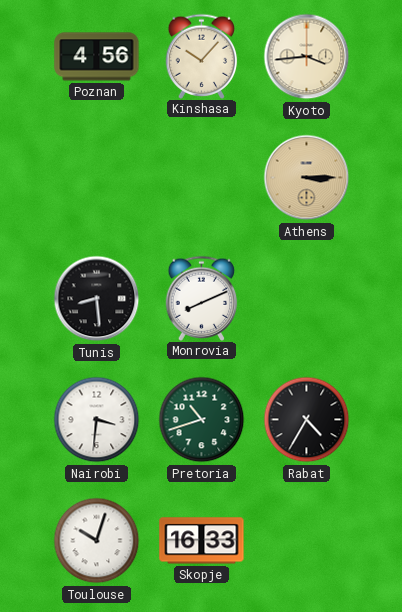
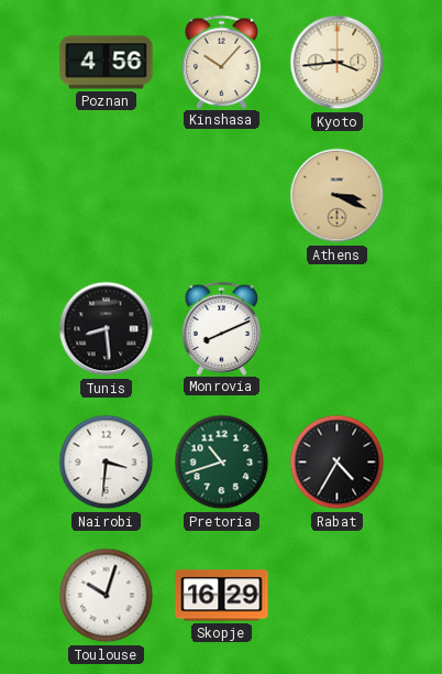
Athens: 3:15 -> 3:19 (338, 196)
Skopje: 16:33 -> 16:29 (222, 596)
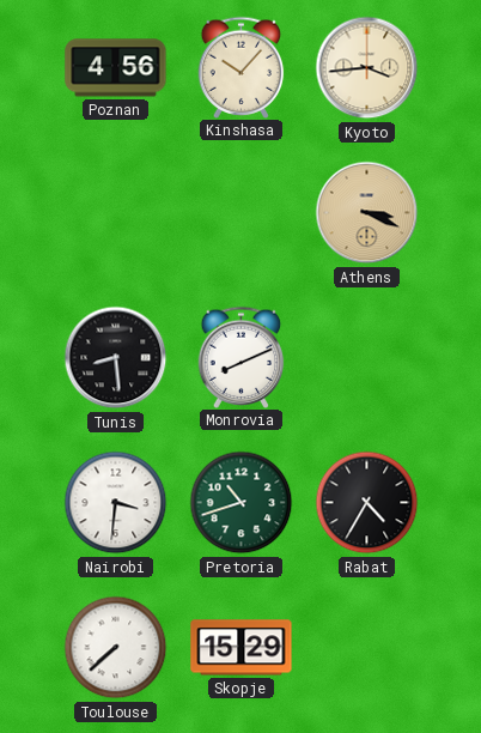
Toulouse: 10:03 -> 7:38 (116, 648)
Skopje: 16:29 -> 15:29 (242, 648)
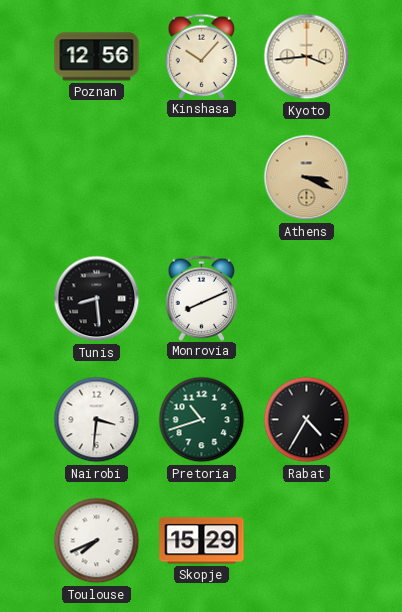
Poznan: 4:56 -> 12:56 (97, 57)
Toulouse: 7:38 -> 7:41 (97, 541)
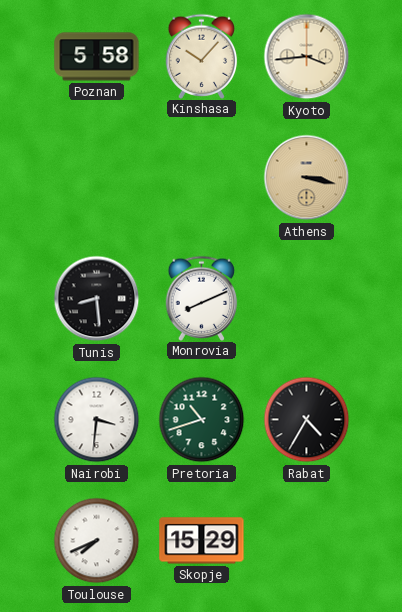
Poznan: 12:56 -> 5:58 (97, 57)
Athens: 3:19 -> 3:17 (307, 178)
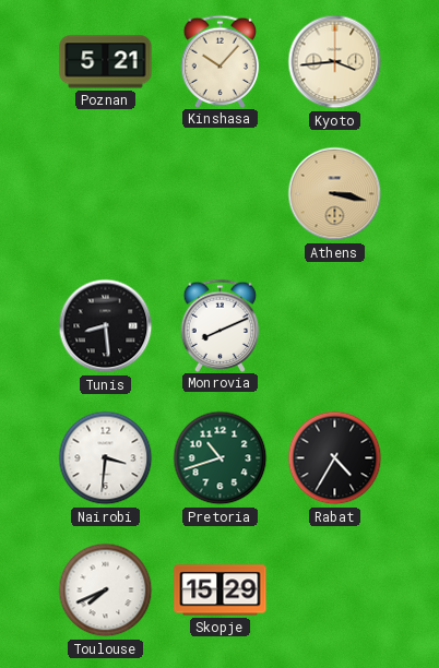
Poznan: 5:58 -> 5:21 (106, 62)
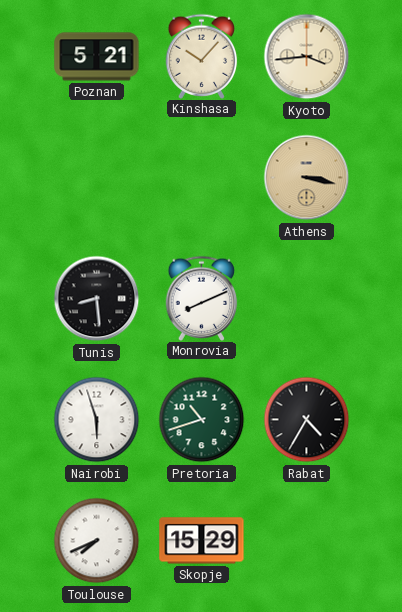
Nairobi: 3:31 -> 5:57 (97, 420)
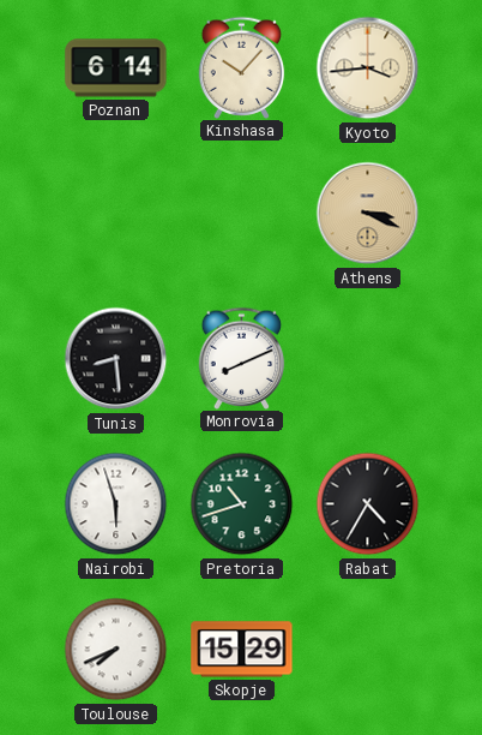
Poznan: 5:21 -> 6:14 (116, 68)
Athens: 3:17 -> 3:19 (368, 214)
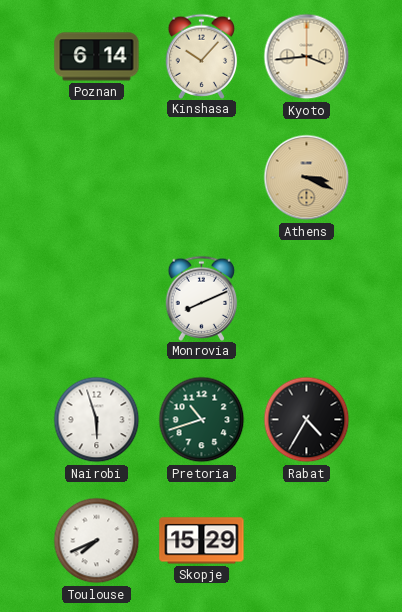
Tunis: 8:29 -> none (116, 359)
